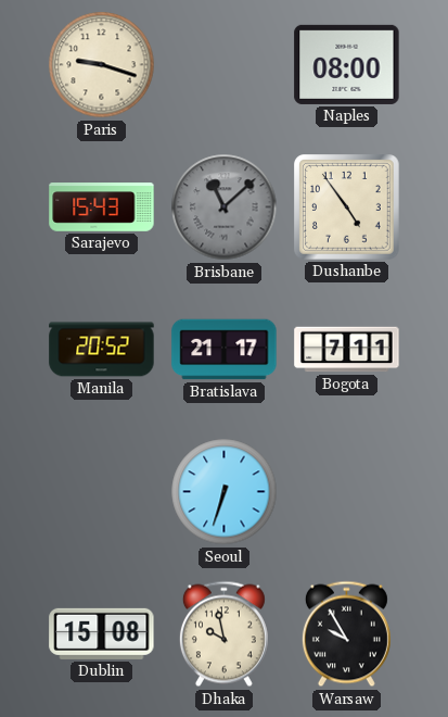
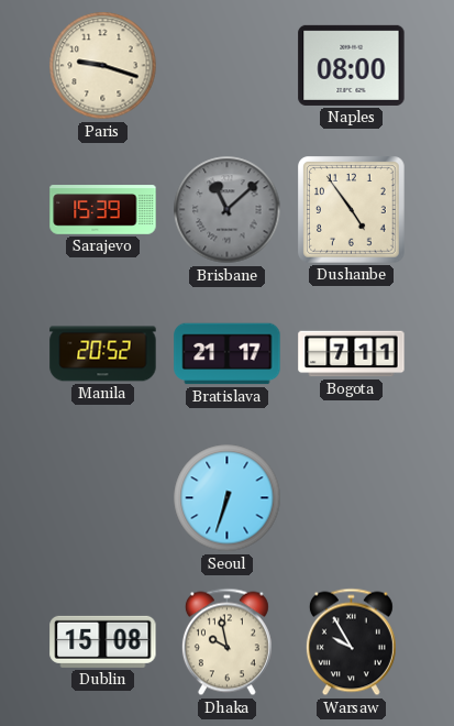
Sarajevo: 15:43 -> 15:39 (103, 210)
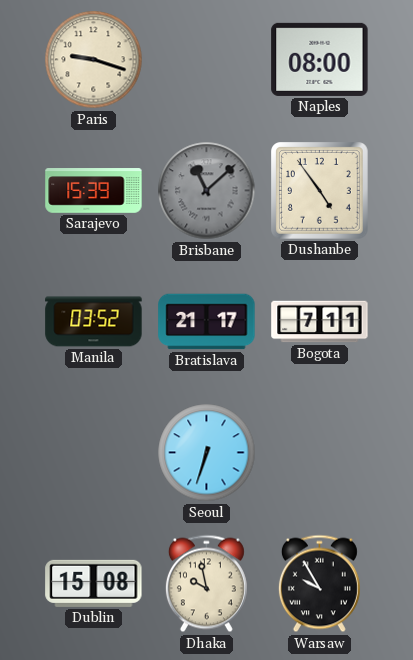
Manila: 20:52 -> 03:52 (94, 322)
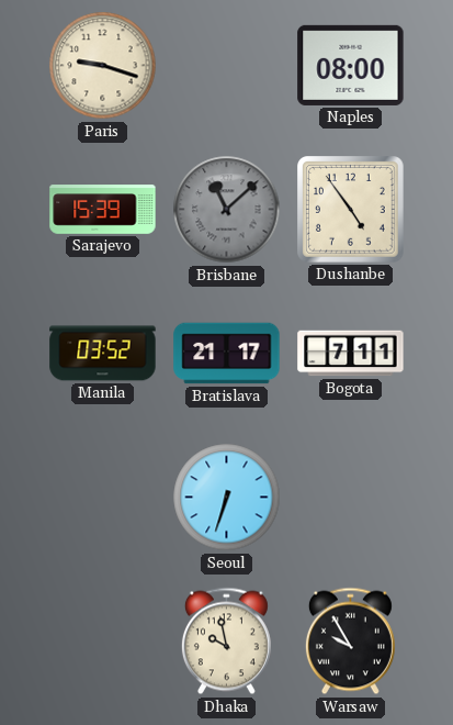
Dublin: 15:08 -> none (94, 583)
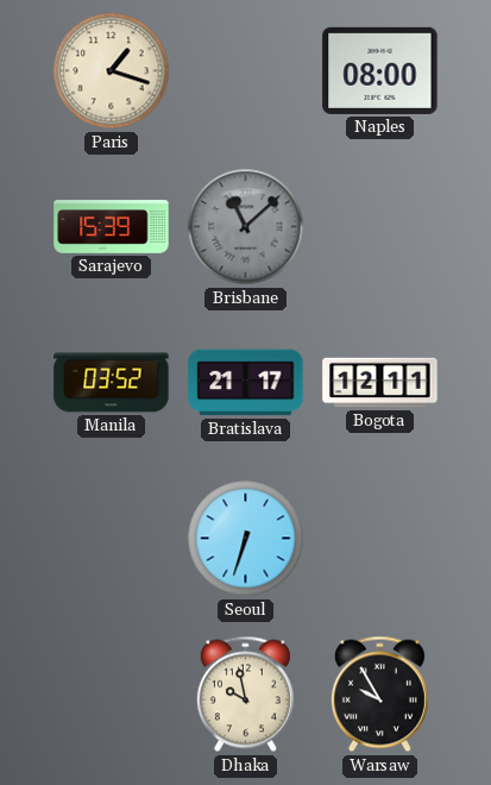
Paris: 9:18 -> 1:18 (112, 71)
Dushanbe: 4:54 -> none (351, 210)
Bogota: 7:11 -> 12:11 (380, 383)
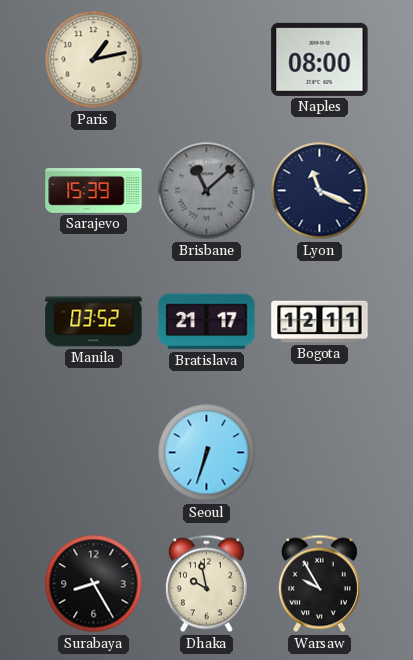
Paris: 1:18 -> 1:13 (94, 60)
Lyon: none -> 11:19 (320, 191)
Surabaya: none -> 8:25 (94, 584)
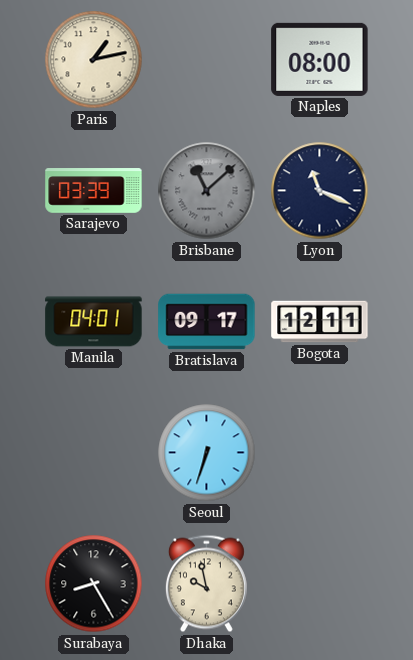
Sarajevo: 15:39 -> 03:39 (94, 191)
Manila: 03:52 -> 04:01 (94, 322)
Bratislava: 21:17 -> 09:17 (207, 322)
Warsaw: 9:55 -> none (319, 584)
